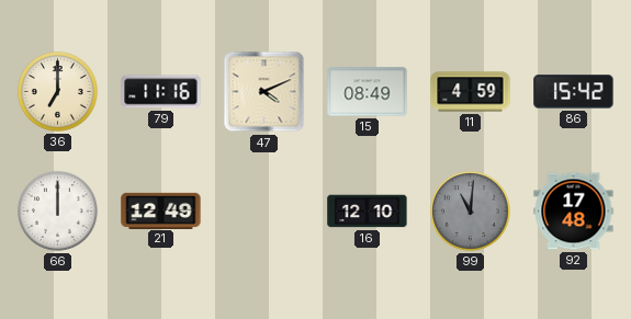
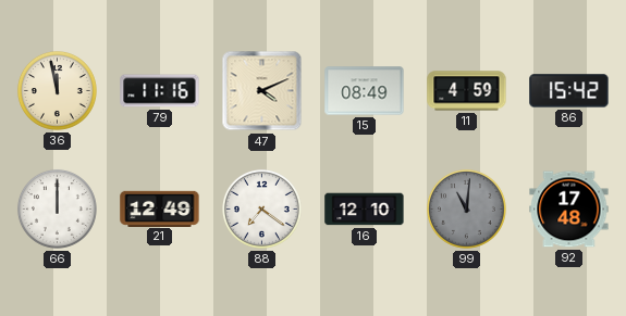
36: 7:00 -> 11:58 (57, 90)
88: none -> 7:21 (261, 208)
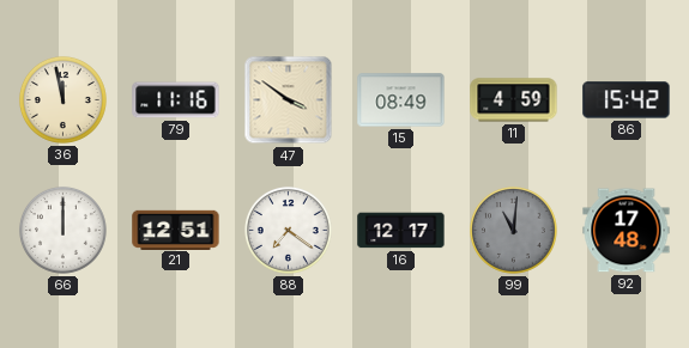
47: 4:11 -> 3:51 (289, 100)
21: 12:49 -> 12:51 (176, 230)
16: 12:10 -> 12:17 (401, 231)
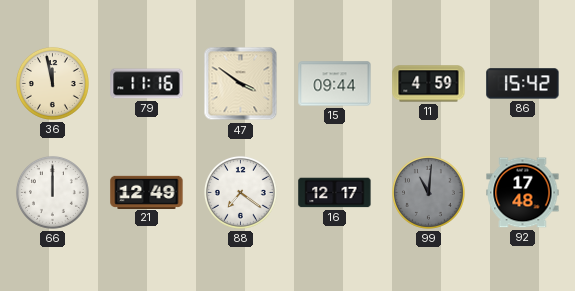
15: 08:49 -> 09:44 (335, 84)
21: 12:51 -> 12:49 (147, 192)
